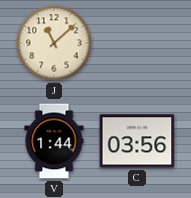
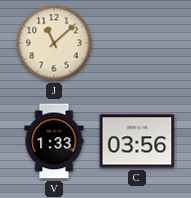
V: 1:44 -> 1:33 (54, 141)
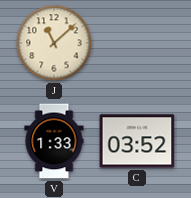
C: 03:56 -> 03:52 (137, 141)
